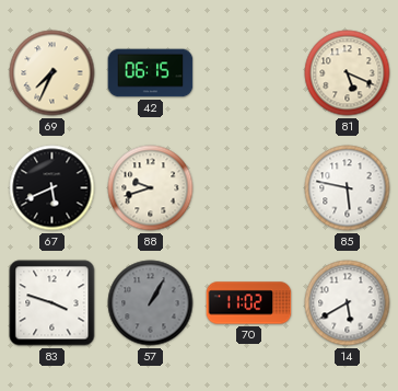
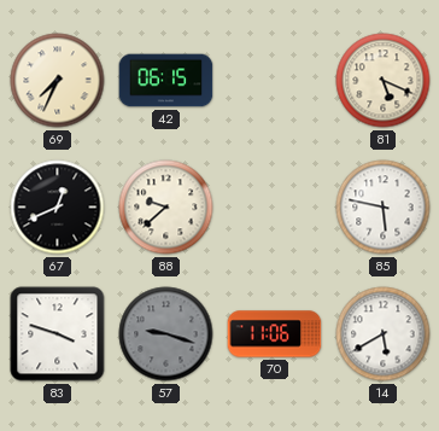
67: 5:41 -> 12:41 (58, 208)
88: 9:42 -> 9:38 (166, 208)
57: 1:05 -> 9:18 (166, 334)
70: 11:02 -> 11:06 (275, 334)
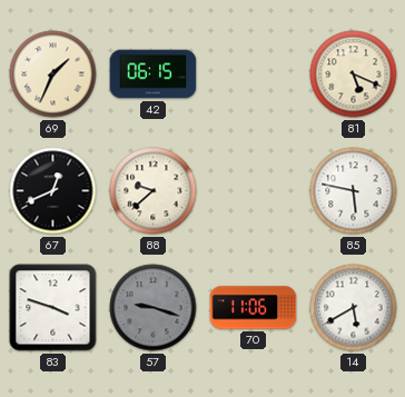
69: 7:34 -> 1:34 (53, 75)
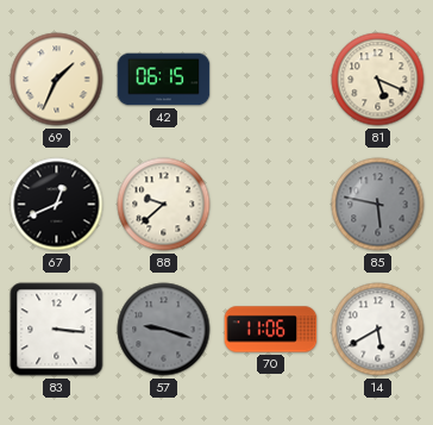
85 dial: white -> grey (378, 205)
83: 3:48 -> 3:16 (57, 330)
